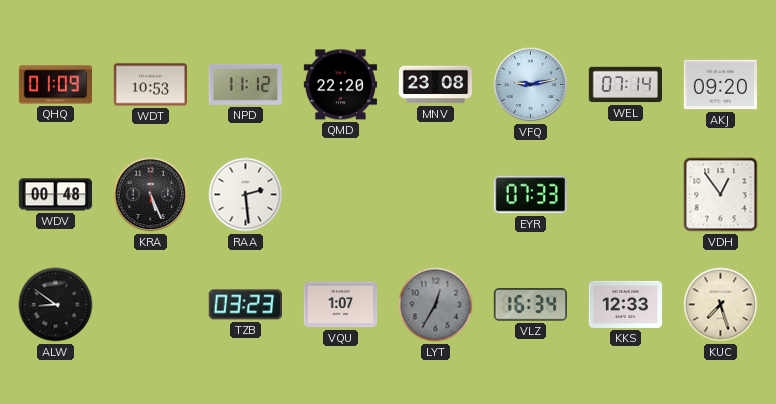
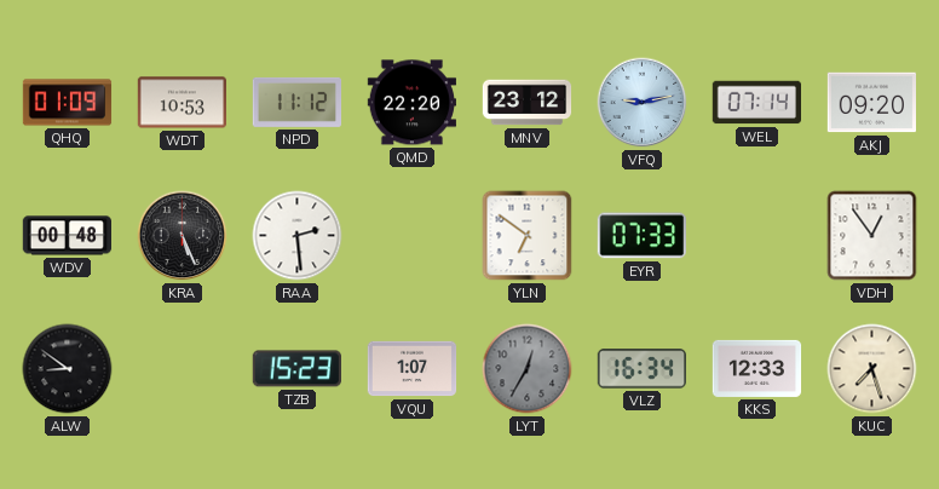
MNV: 23:08 -> 23:12 (528, 103)
YLN: none -> 6:51 (528, 236)
TZB: 03:23 -> 15:23 (296, 369)
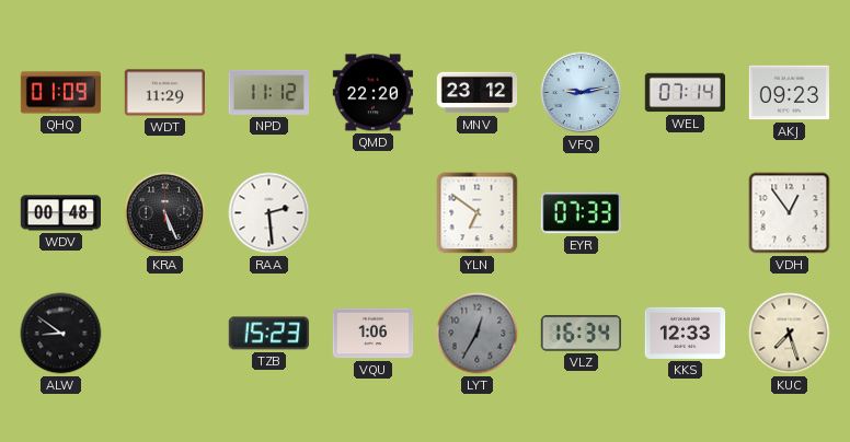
WDT: 10:53 -> 11:29 (164, 93)
AKJ: 09:20 -> 09:23 (789, 93)
VQU: 1:07 -> 1:06 (374, 334)
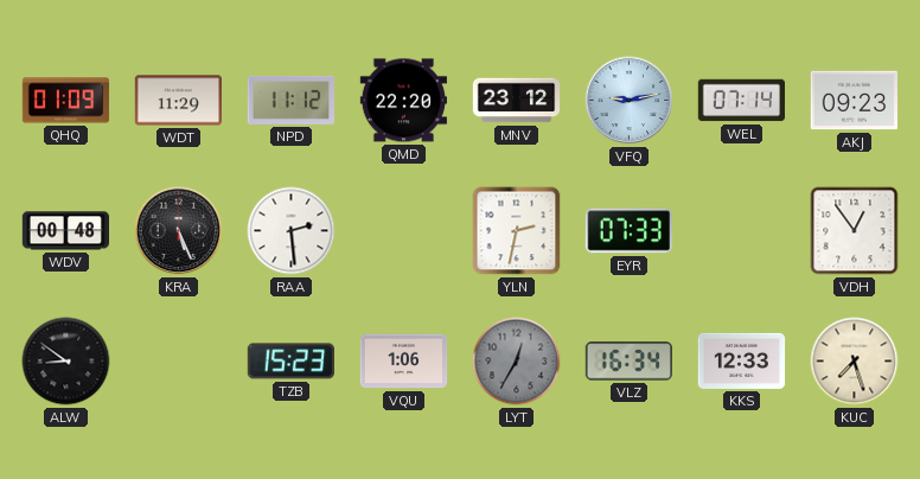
YLN: 6:51 -> 2:32 (517, 231)
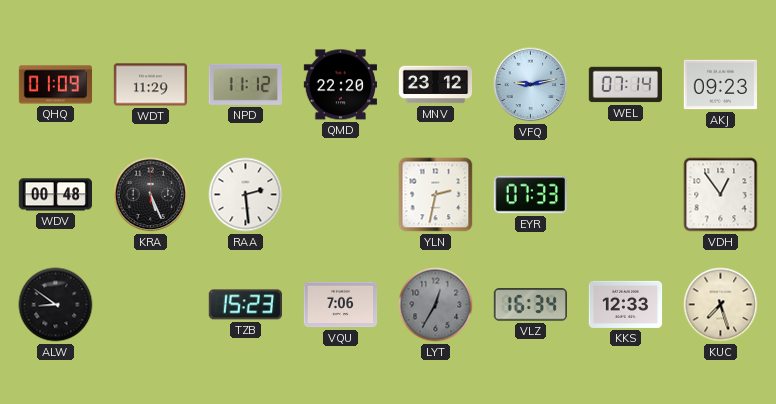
VQU: 1:06 -> 7:06 (341, 305)
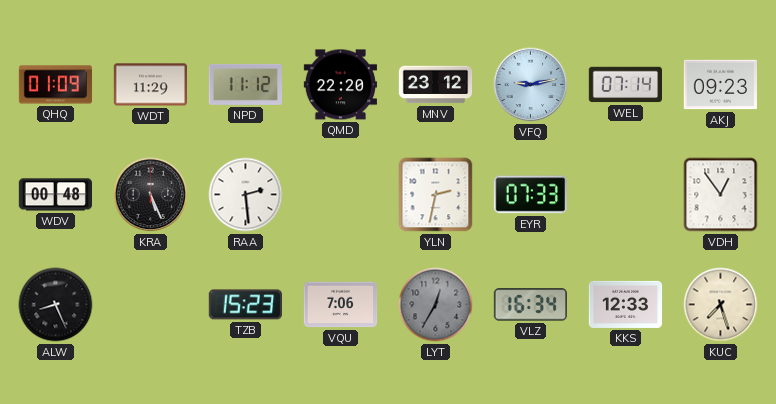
ALW: 8:51 -> 8:26 (56, 305)
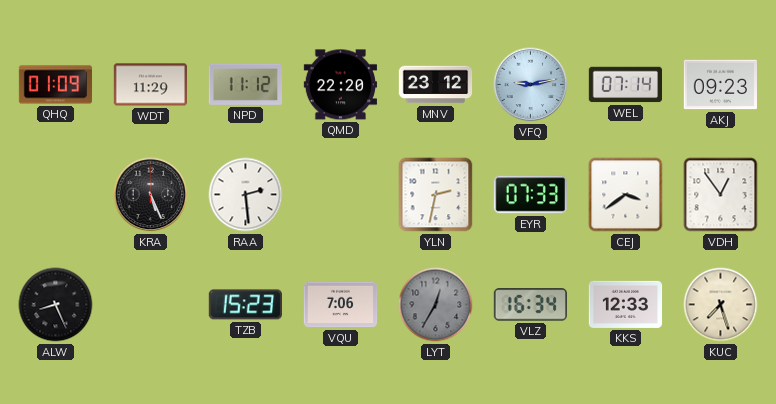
WDV: 00:48 -> none (55, 195)
CEJ: none -> 3:39 (626, 195)
